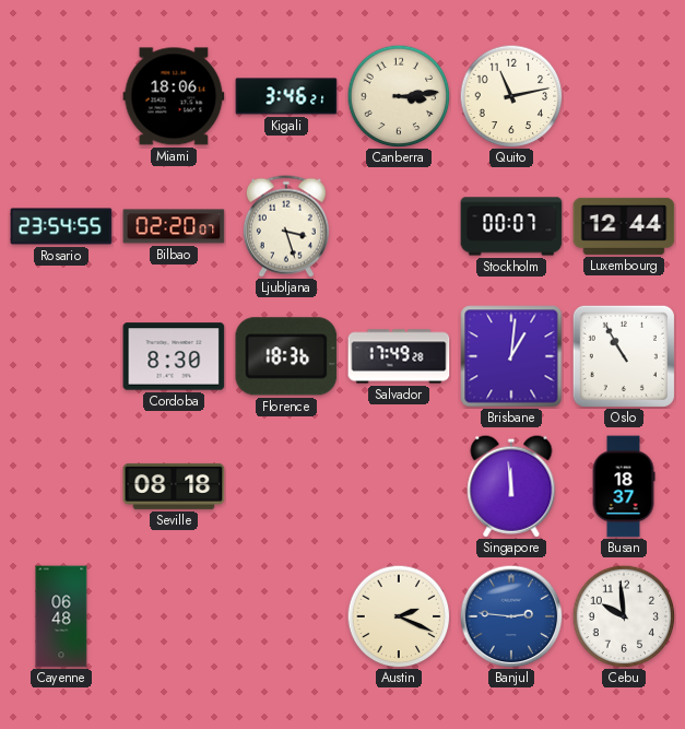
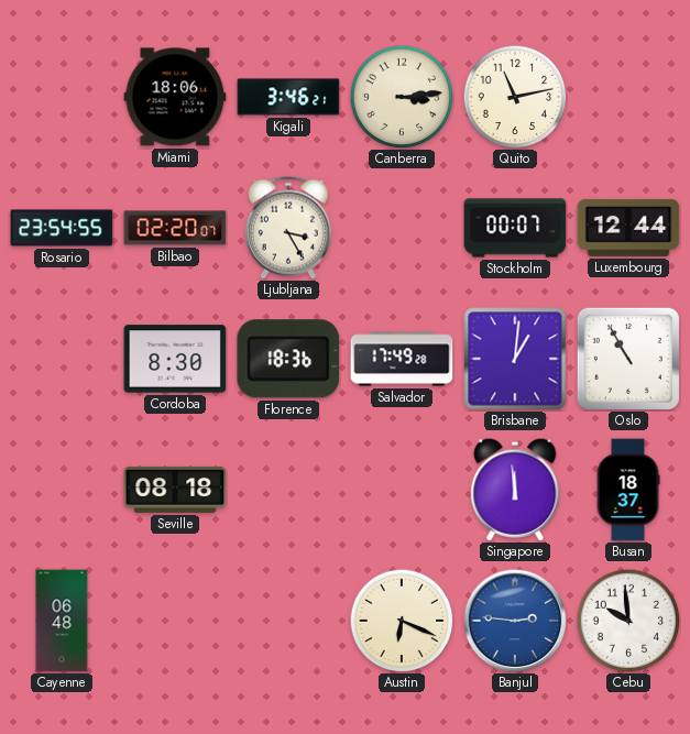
Ljubljana: 3:27 -> 3:25 (288, 228)
Austin: 2:19 -> 6:19 (402, 621)
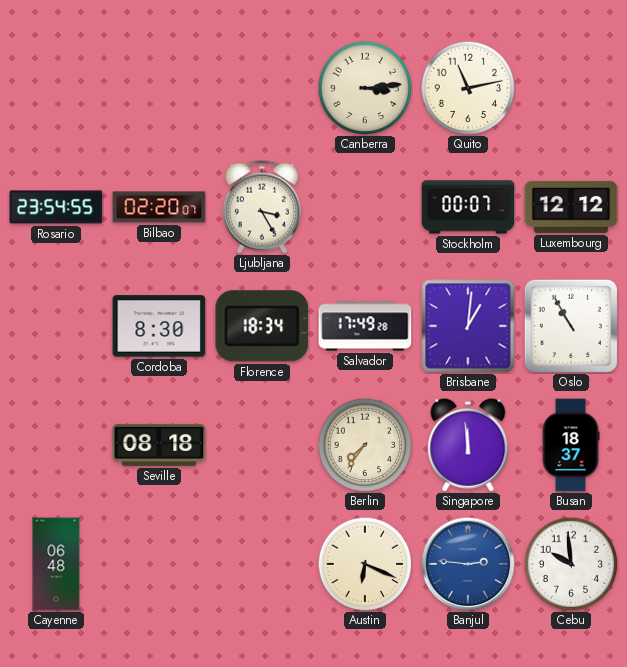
Miami: 18:06 -> none (175, 97)
Kigali: 3:46 -> none (288, 97)
Luxembourg: 12:44 -> 12:12 (571, 207)
Florence: 18:36 -> 18:34 (262, 326)
Berlin: none -> 7:36 (365, 445)
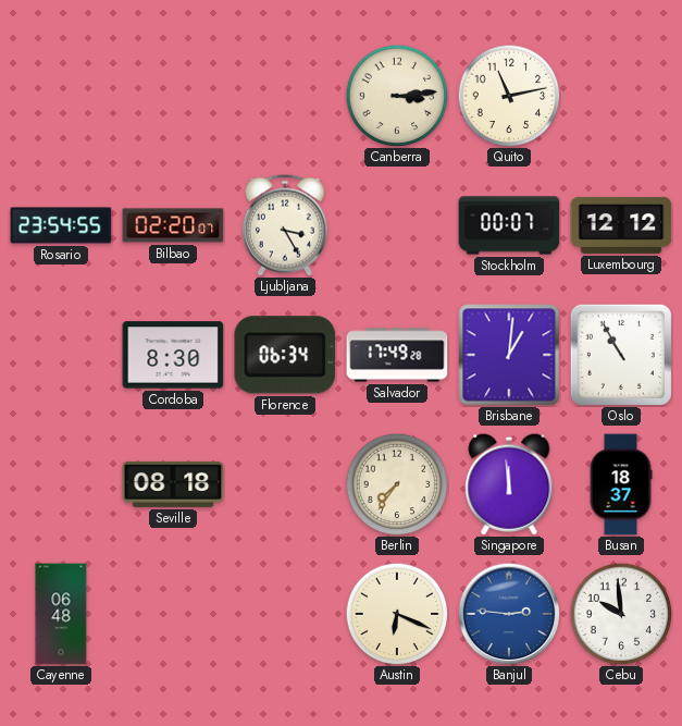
Florence: 18:34 -> 06:34 (285, 355)
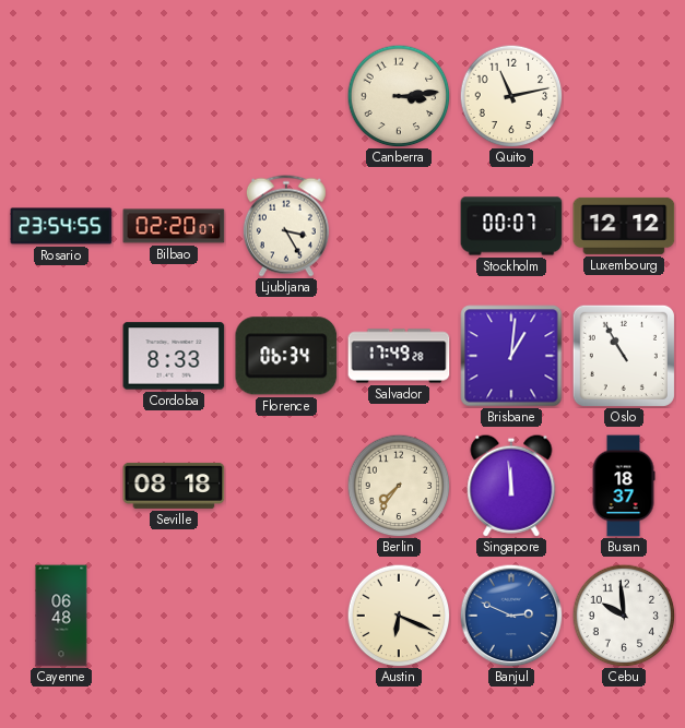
Cordoba: 8:30 -> 8:33 (174, 356)
Banjul: 2:46 -> 2:49 (511, 616)
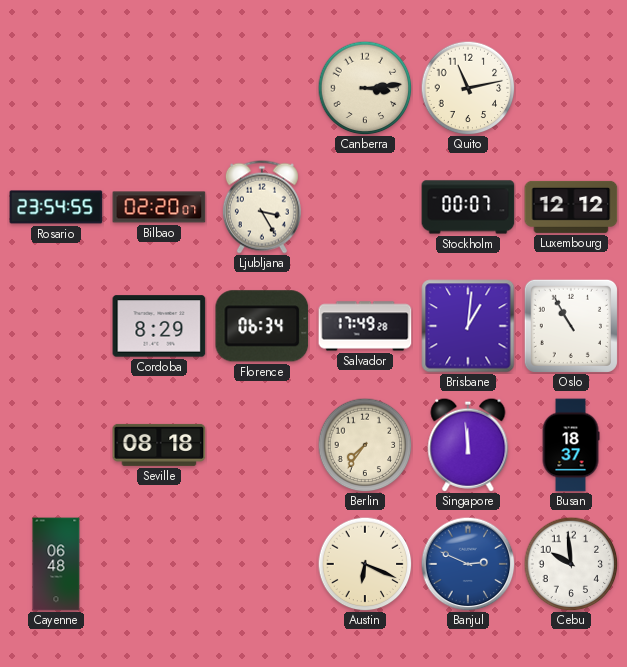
Cordoba: 8:33 -> 8:29 (159, 326)
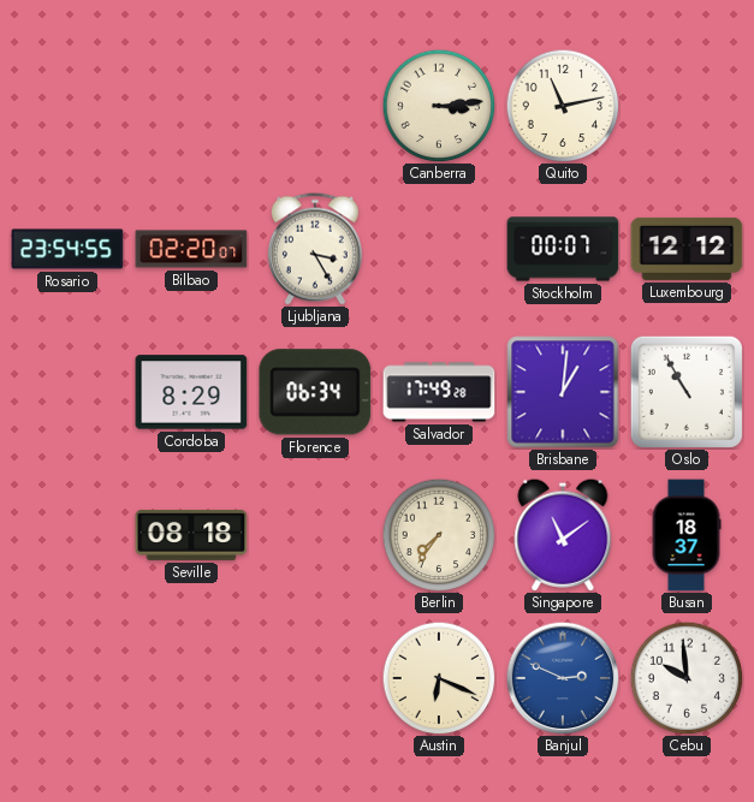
Singapore: 11:59 -> 11:09 (563, 535)
Cayenne: 06:48 -> none (56, 564)
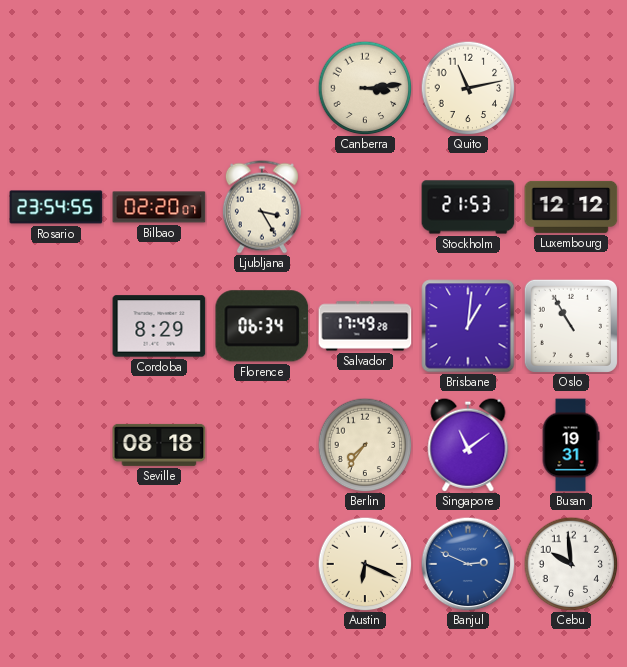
Stockholm: 00:07 -> 21:53 (468, 207)
Busan: 18:37 -> 19:31 (571, 445)
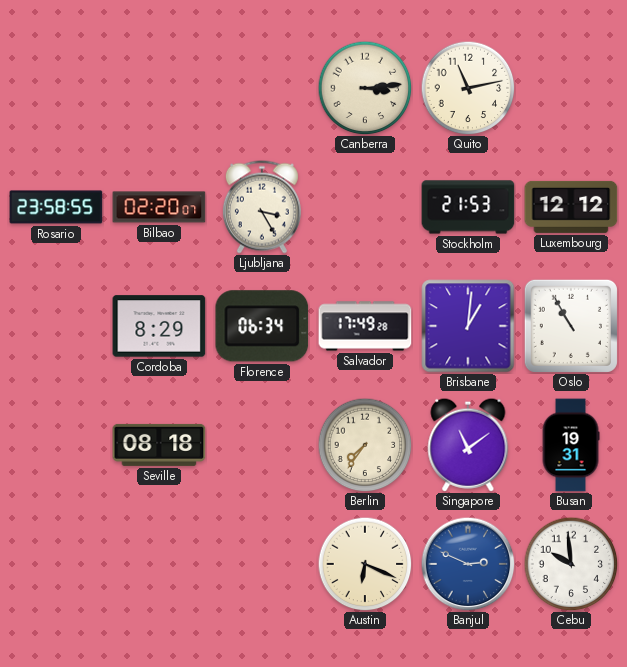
Rosario: 23:54 -> 23:58 (56, 207)
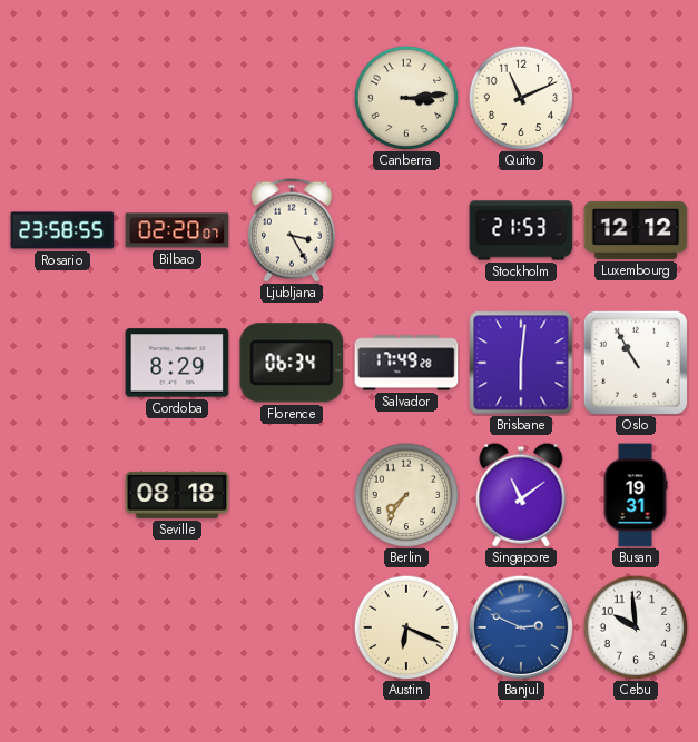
Quito: 11:13 -> 11:11 (521, 98)
Brisbane: 1:01 -> 6:01 (521, 363)
